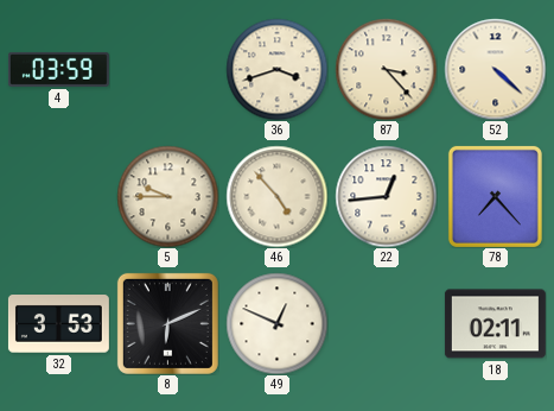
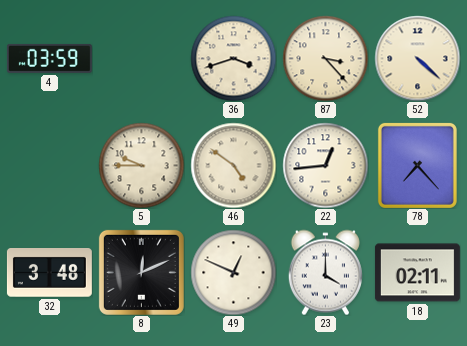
46: 4:53 -> 4:51 (233, 165)
32: 3:53 -> 3:48 (49, 273)
8: 6:11 -> 12:11 (141, 272)
23: none -> 4:00 (325, 272)
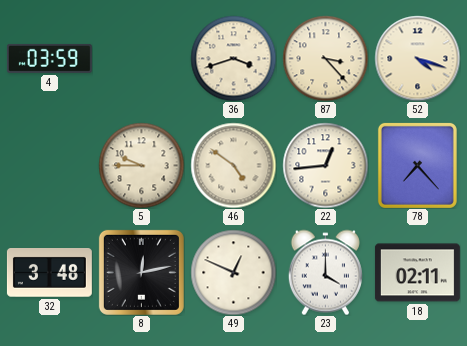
52: 4:22 -> 4:18 (417, 58)
8: 12:11 -> 12:13 (141, 272)
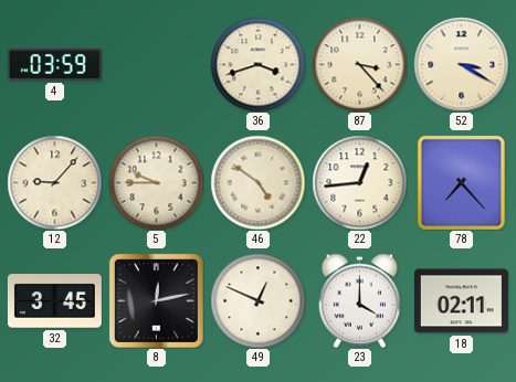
52: 4:18 -> 3:20 (461, 64)
12: none -> 9:07 (54, 182)
32: 3:48 -> 3:45 (54, 301)
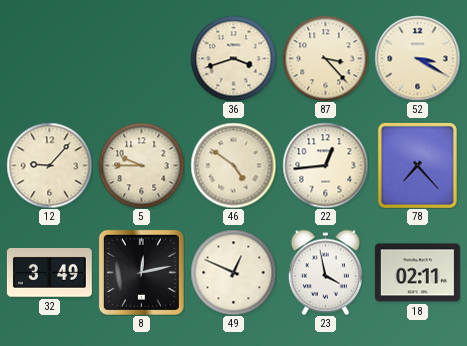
4: 03:59 -> none (54, 64)
32: 3:45 -> 3:49 (49, 273)
23: 4:00 -> 3:58 (325, 272)
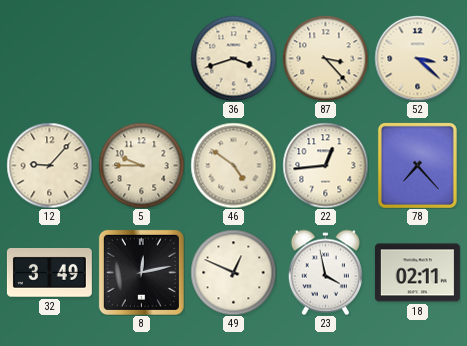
52: 3:20 -> 3:22 (417, 58)
